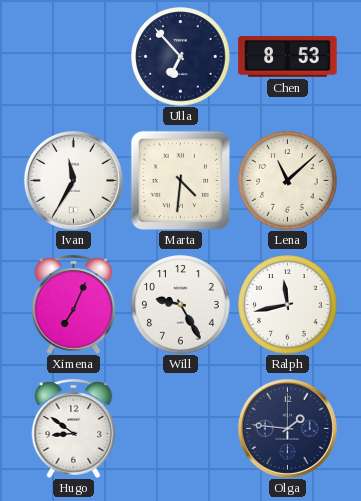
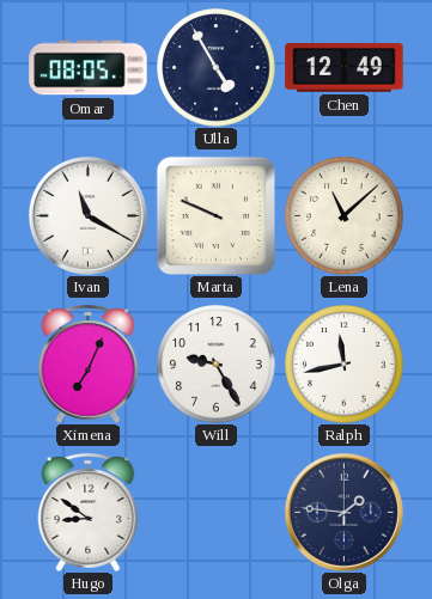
Omar: none -> 08:05 (89, 68)
Ulla: 6:53 -> 4:55 (217, 68)
Chen: 8:53 -> 12:49 (345, 68)
Ivan: 11:35 -> 11:20 (87, 215)
Marta: 4:31 -> 9:49 (215, 215)
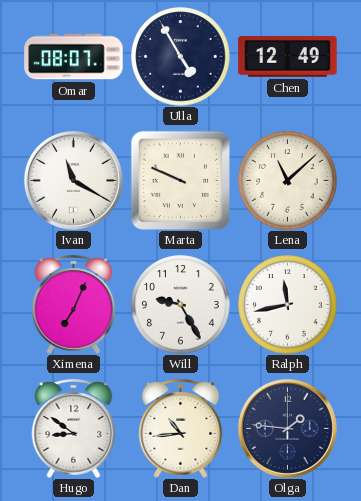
Omar: 08:05 -> 08:07 (74, 57)
Dan: none -> 10:44 (181, 428)
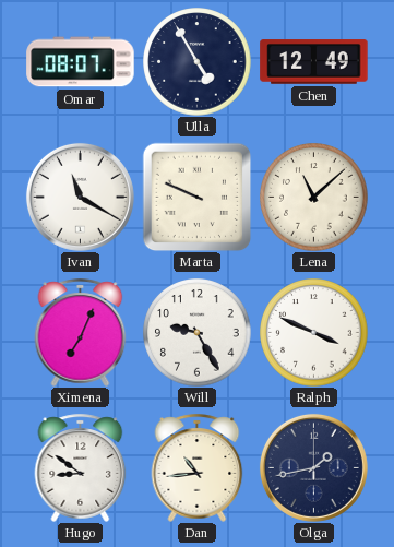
Ralph: 11:43 -> 3:49 (314, 333)
Olga: 1:46 -> 1:43 (313, 467)
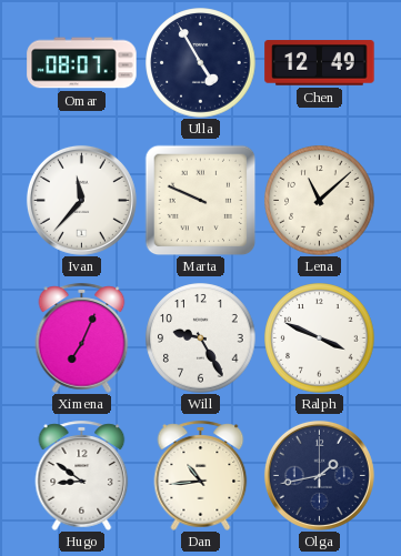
Ivan: 11:20 -> 11:37 (81, 200)
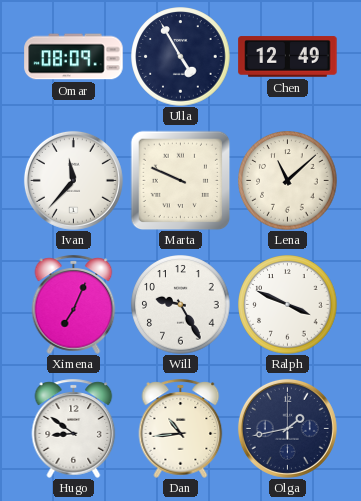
Omar: 08:07 -> 08:09 (74, 57)
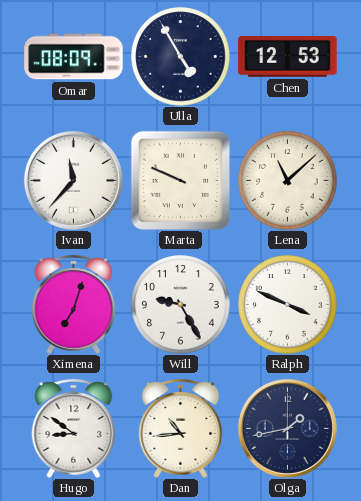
Chen: 12:49 -> 12:53 (288, 57)
Ximena: 7:04 -> 7:03 (74, 304)
